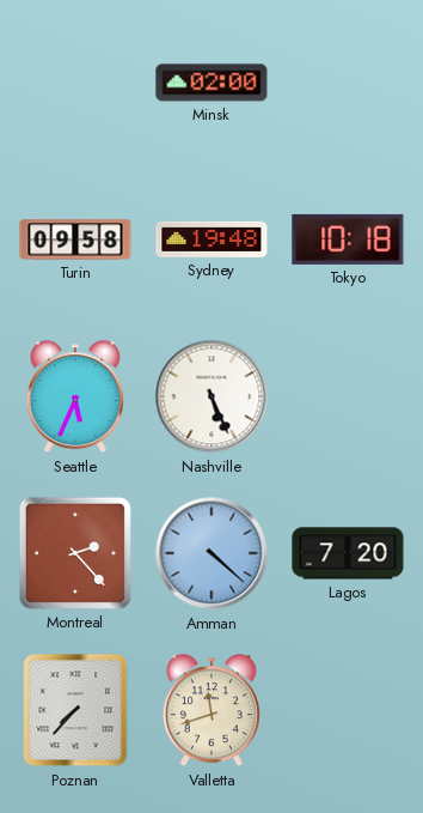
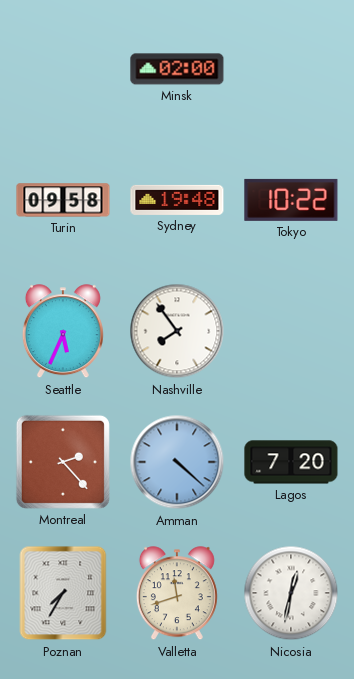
Tokyo: 10:18 -> 10:22 (291, 200)
Nashville: 5:26 -> 7:54 (177, 331)
Poznan: 7:37 -> 7:35 (63, 593)
Nicosia: none -> 12:32 (291, 593)
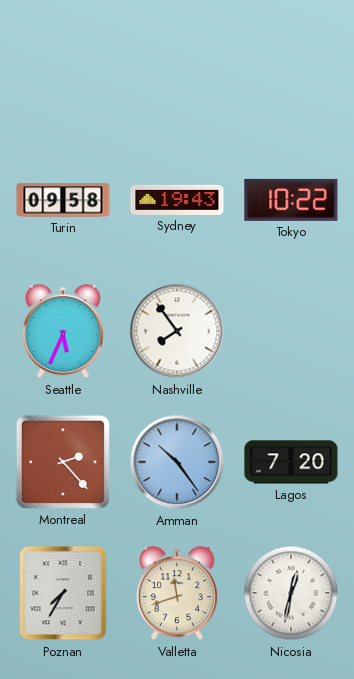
Minsk: 02:00 -> none (177, 69)
Sydney: 19:48 -> 19:43 (177, 200)
Amman: 4:22 -> 10:24 (177, 462)
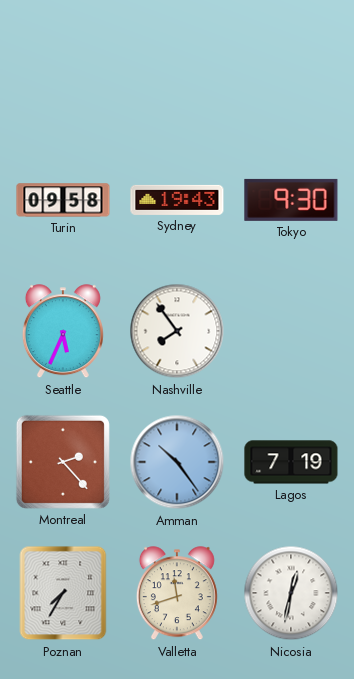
Tokyo: 10:22 -> 9:30 (291, 200)
Lagos: 7:20 -> 7:19 (291, 462)
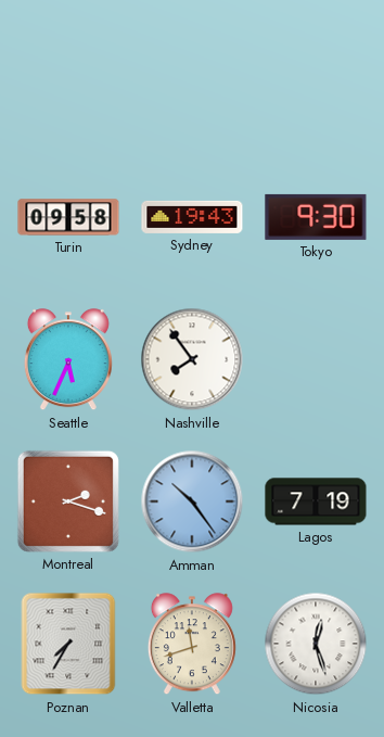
Montreal: 2:23 -> 2:18 (68, 501)
Nicosia: 12:32 -> 12:27 (316, 644)
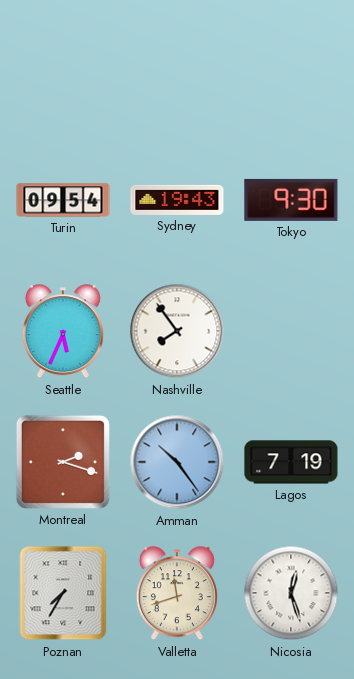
Turin: 09:58 -> 09:54 (63, 200)
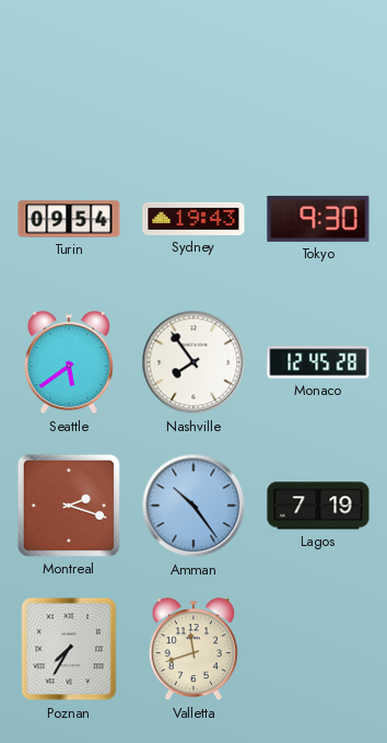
Seattle: 5:34 -> 5:39 (69, 363)
Monaco: none -> 12:45 (318, 362)
Nicosia: 12:27 -> none (291, 593)
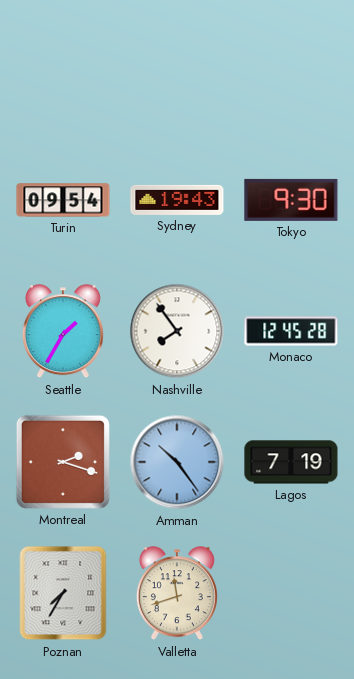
Seattle: 5:39 -> 1:35 (63, 332)
